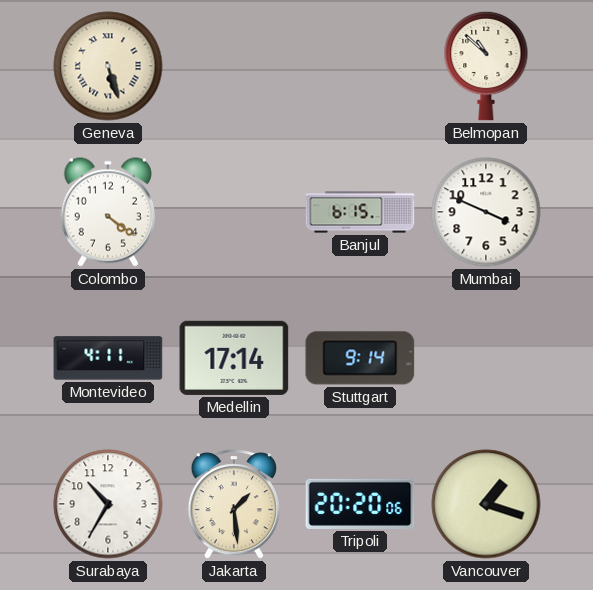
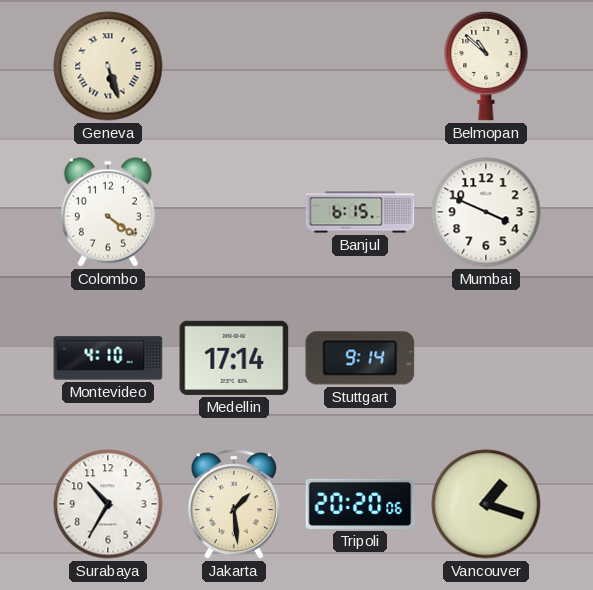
Montevideo: 4:11 -> 4:10 (108, 358)
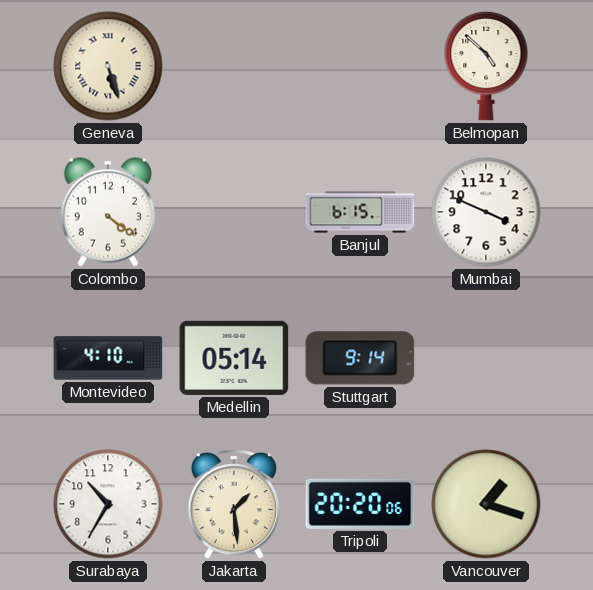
Belmopan: 10:52 -> 4:52 (486, 66)
Medellin: 17:14 -> 05:14 (234, 358)
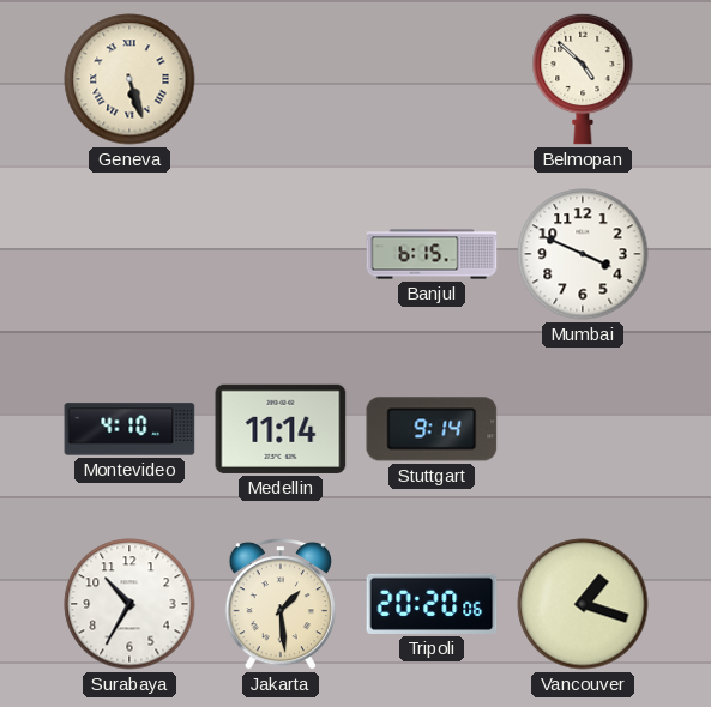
Colombo: 4:21 -> none (108, 212)
Medellin: 05:14 -> 11:14 (281, 429)
